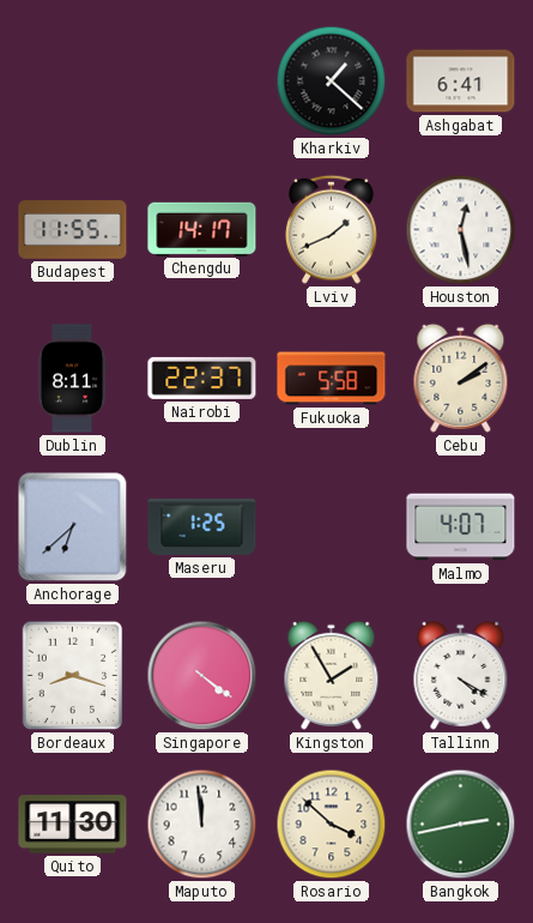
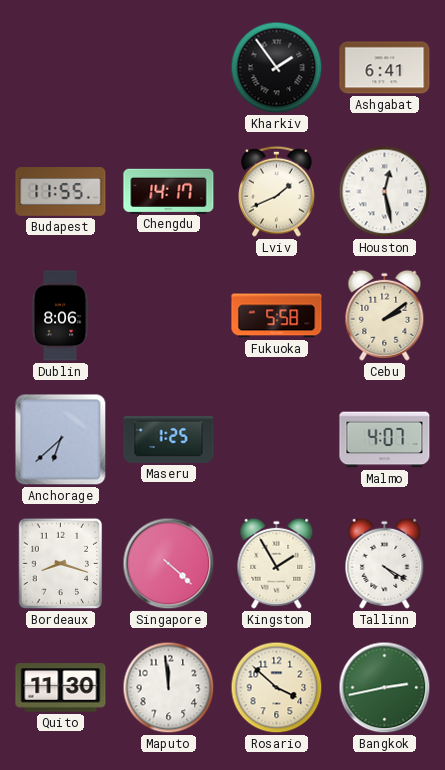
Kharkiv: 1:22 -> 1:54 (277, 68)
Dublin: 8:11 -> 8:06 (60, 316)
Nairobi: 22:37 -> none (202, 378)
Singapore: 4:21 -> 4:22 (169, 564)
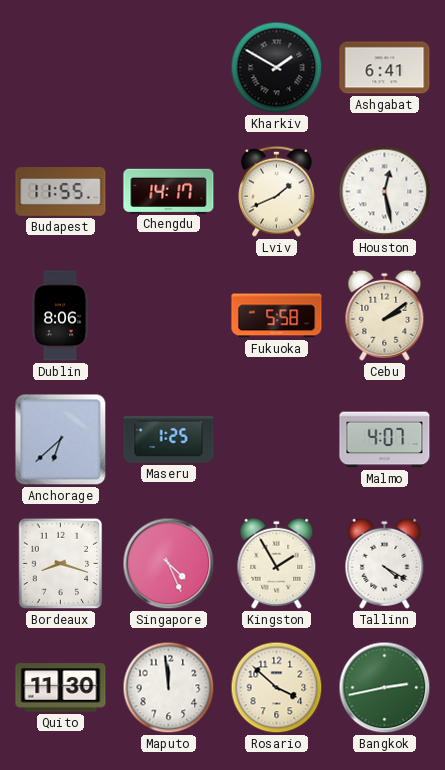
Kharkiv: 1:54 -> 1:50 (277, 68)
Singapore: 4:22 -> 4:26 (169, 564)
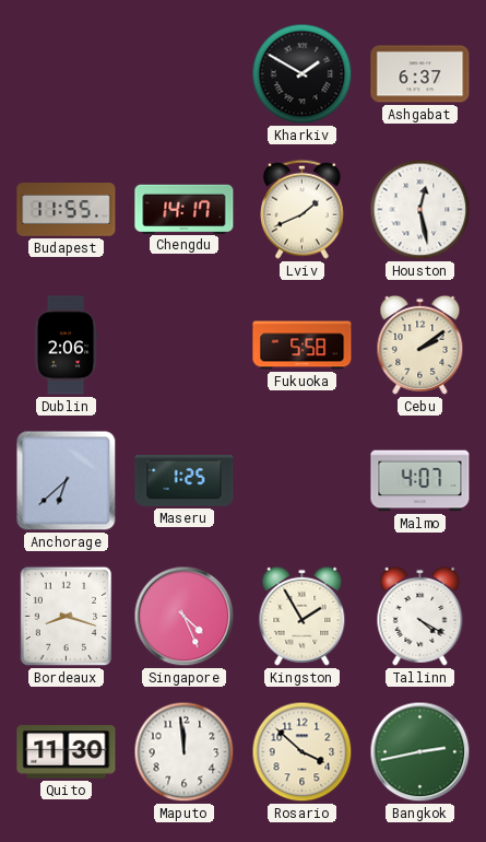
Ashgabat: 6:41 -> 6:37 (420, 74)
Dublin: 8:06 -> 2:06 (66, 346)
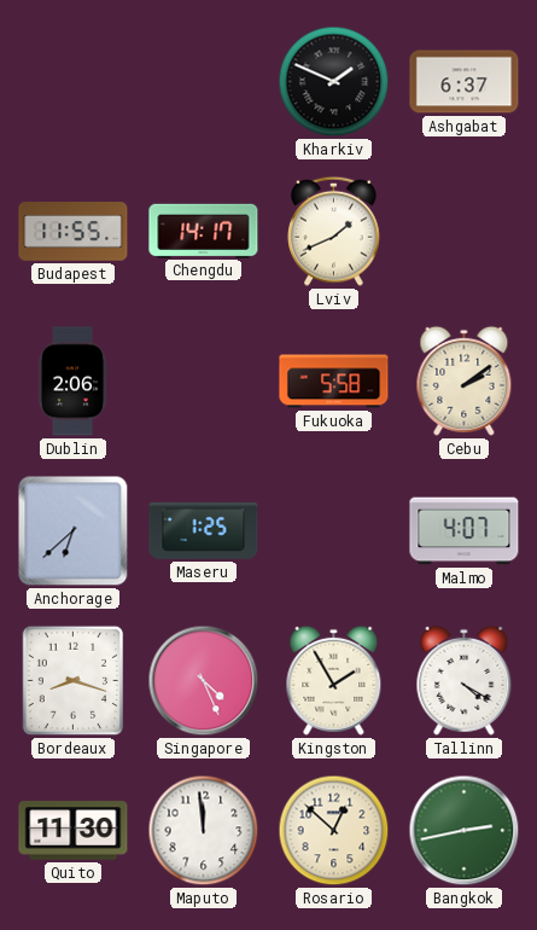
Kharkiv: 1:50 -> 1:49 (334, 82)
Houston: 12:28 -> none (420, 210)
Rosario: 3:52 -> 12:52 (334, 831)
